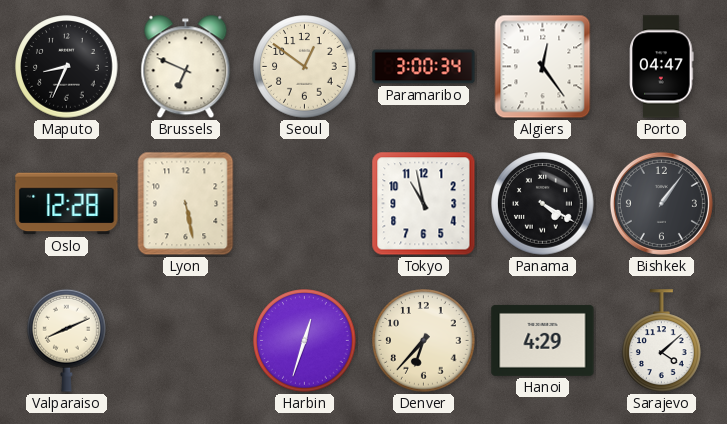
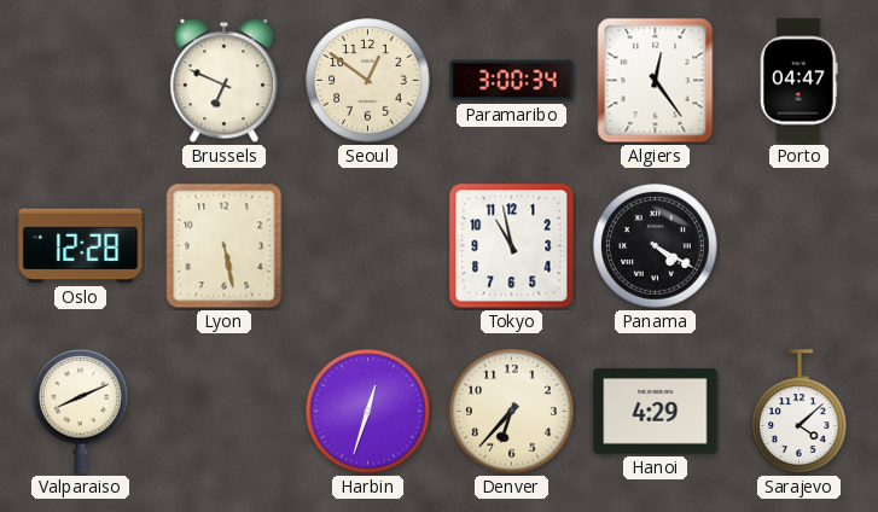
Maputo: 8:34 -> none (67, 67)
Bishkek: 1:06 -> none (661, 203)
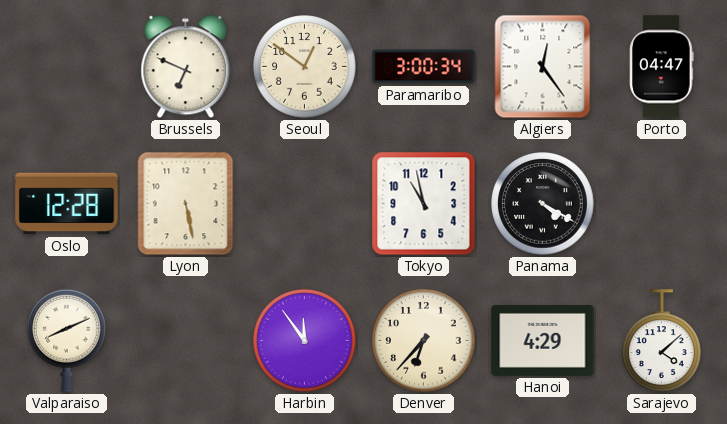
Harbin: 12:33 -> 11:54 (305, 341)
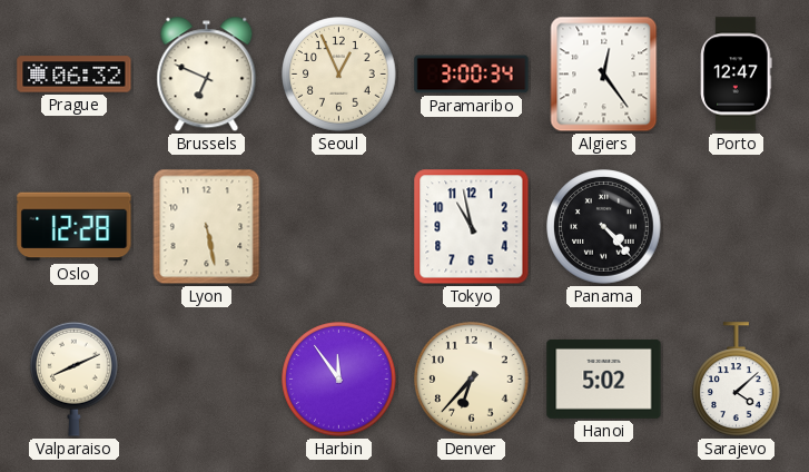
Prague: none -> 06:32 (75, 75)
Seoul: 12:51 -> 12:56 (339, 75)
Porto: 04:47 -> 12:47 (737, 75)
Panama: 4:20 -> 4:23 (604, 227)
Hanoi: 4:29 -> 5:02 (604, 378)
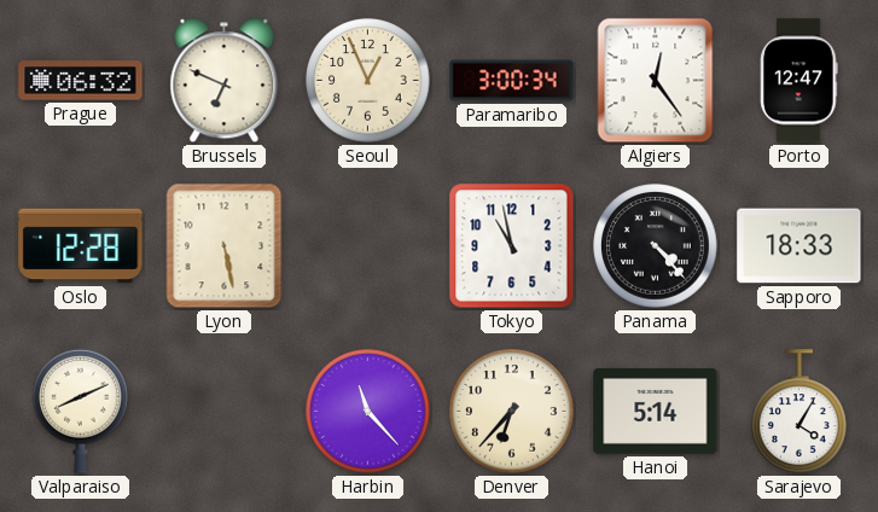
Sapporo: none -> 18:33 (799, 246)
Harbin: 11:54 -> 11:23 (368, 412)
Hanoi: 5:02 -> 5:14 (656, 411)
Sarajevo: 4:08 -> 4:05 (799, 412)
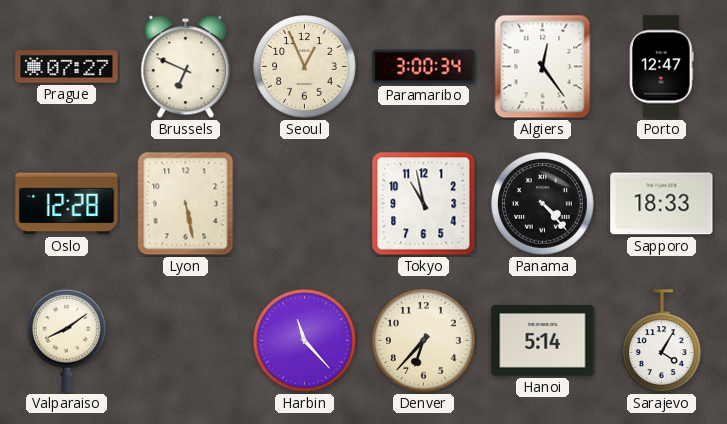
Prague: 06:32 -> 07:27 (67, 67)
Valparaiso: 8:11 -> 8:09 (67, 340)
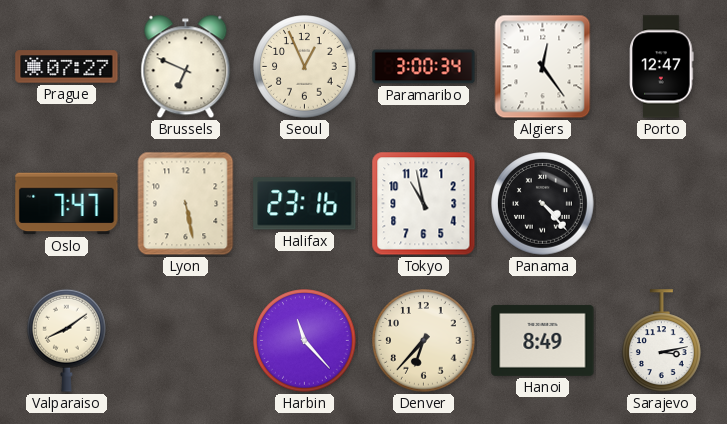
Oslo: 12:28 -> 7:47 (67, 204)
Halifax: none -> 23:16 (305, 204)
Sapporo: 18:33 -> none (662, 204)
Hanoi: 5:14 -> 8:49 (543, 340)
Sarajevo: 4:05 -> 3:13 (662, 341)
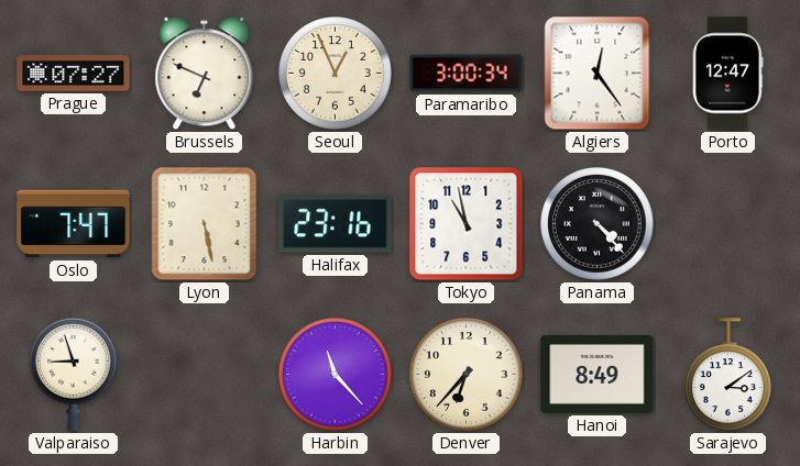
Valparaiso: 8:09 -> 8:57 (74, 374)
Sarajevo: 3:13 -> 3:09 (728, 375)
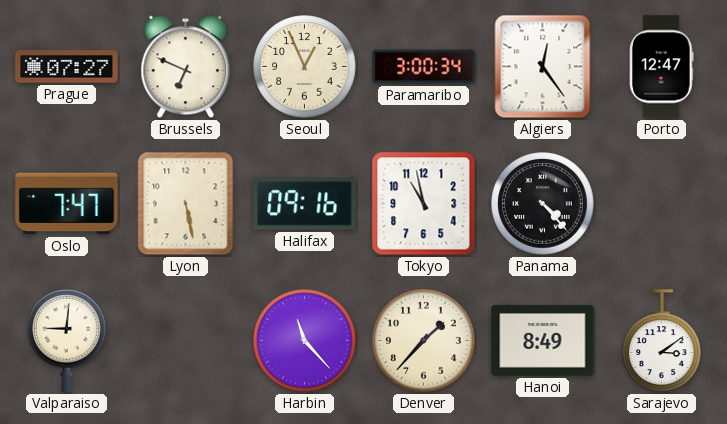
Halifax: 23:16 -> 09:16 (305, 204)
Valparaiso: 8:57 -> 9:01 (67, 340)
Denver: 6:37 -> 1:37 (424, 341)
